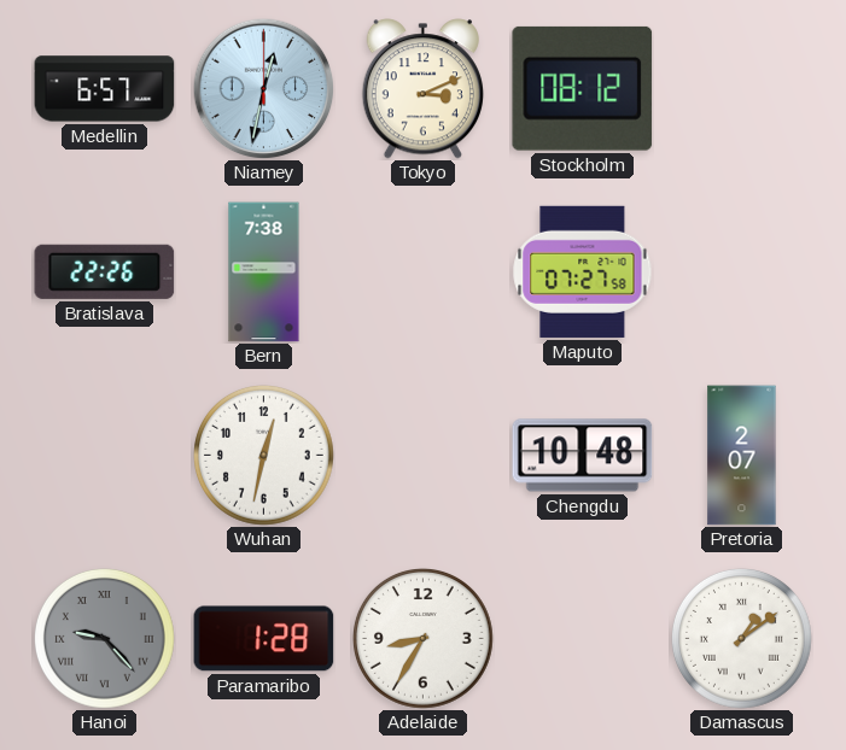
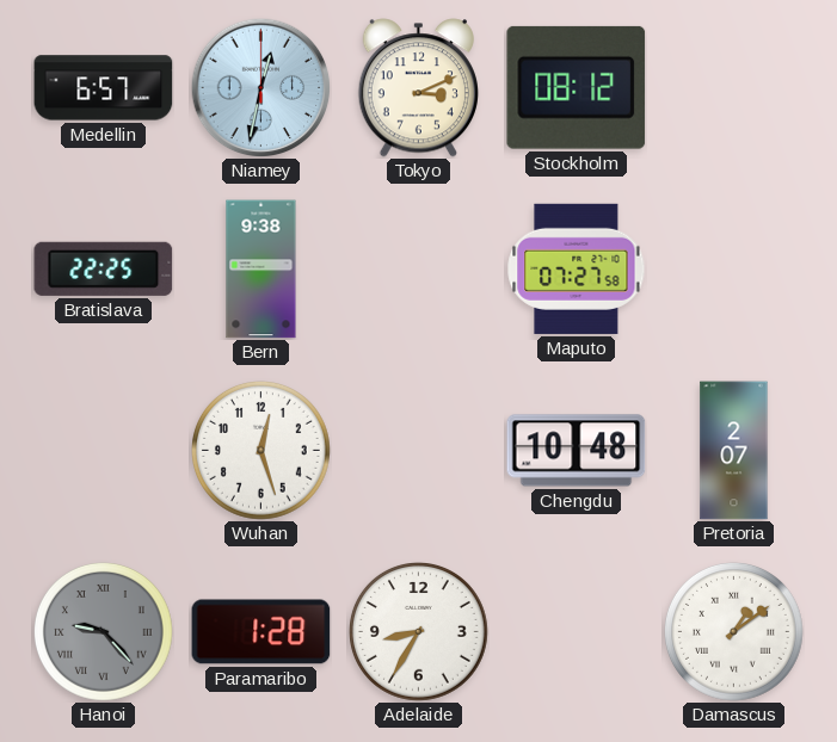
Bratislava: 22:26 -> 22:25 (104, 268)
Bern: 7:38 -> 9:38 (261, 270)
Wuhan: 12:32 -> 12:27 (261, 451)
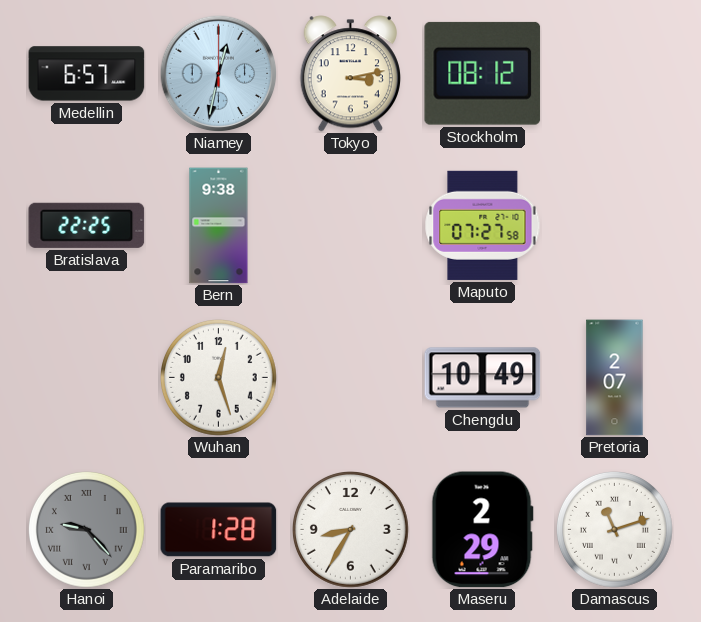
Tokyo: 3:11 -> 3:13 (350, 74)
Chengdu: 10:48 -> 10:49 (483, 378)
Maseru: none -> 2:29 (482, 530)
Damascus: 1:09 -> 11:12 (615, 530)
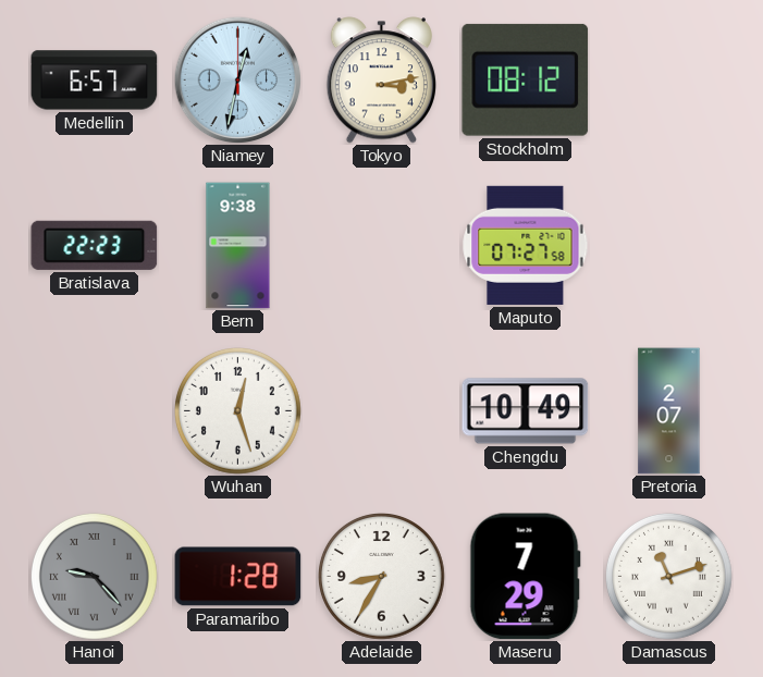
Bratislava: 22:25 -> 22:23 (95, 245)
Maseru: 2:29 -> 7:29 (525, 577)
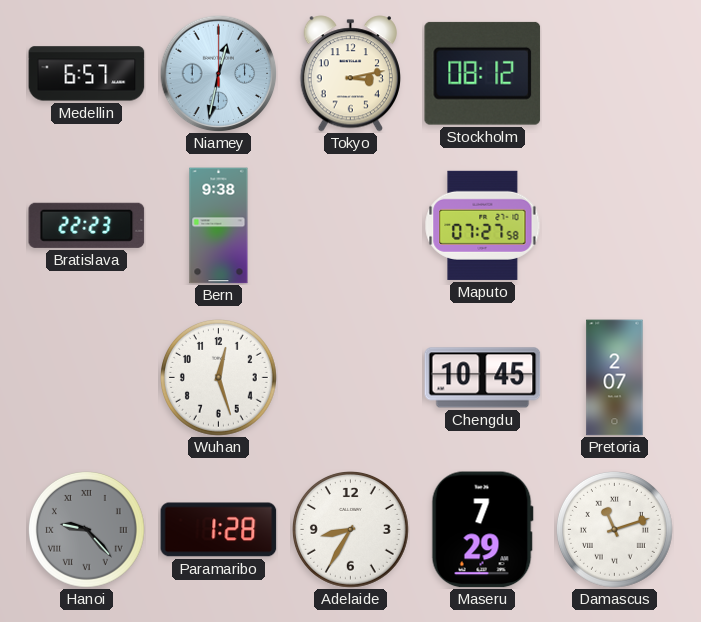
Chengdu: 10:49 -> 10:45 (483, 378)
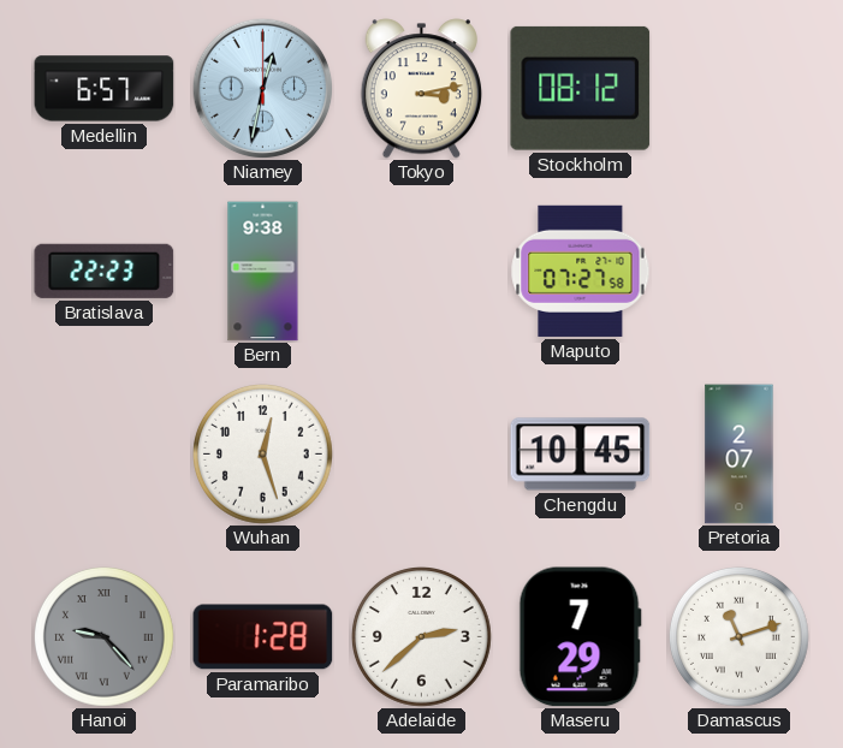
Adelaide: 8:35 -> 2:38 (422, 637)
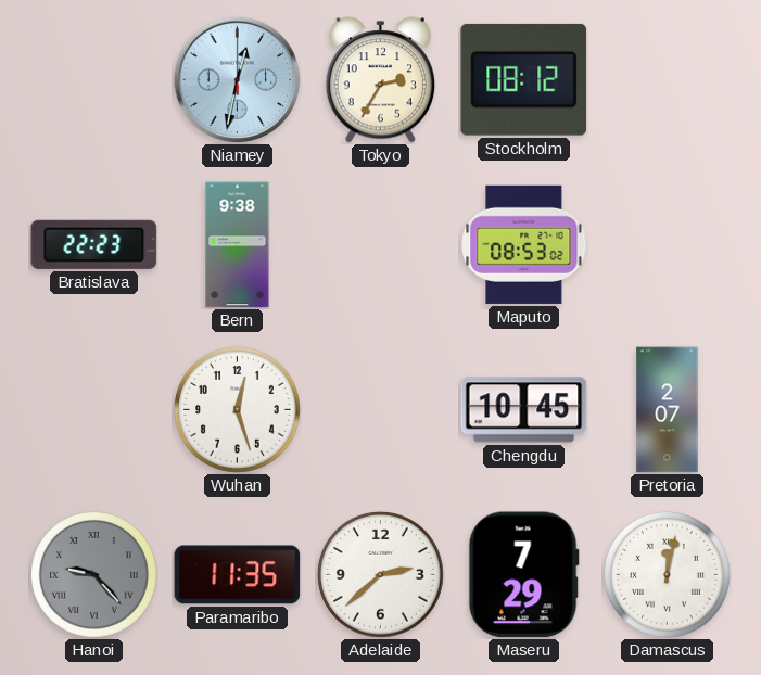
Medellin: 6:57 -> none (105, 89)
Tokyo: 3:13 -> 2:35 (380, 80)
Maputo: 07:27 -> 08:53 (524, 244)
Paramaribo: 1:28 -> 11:35 (238, 575)
Damascus: 11:12 -> 12:02 (668, 575)
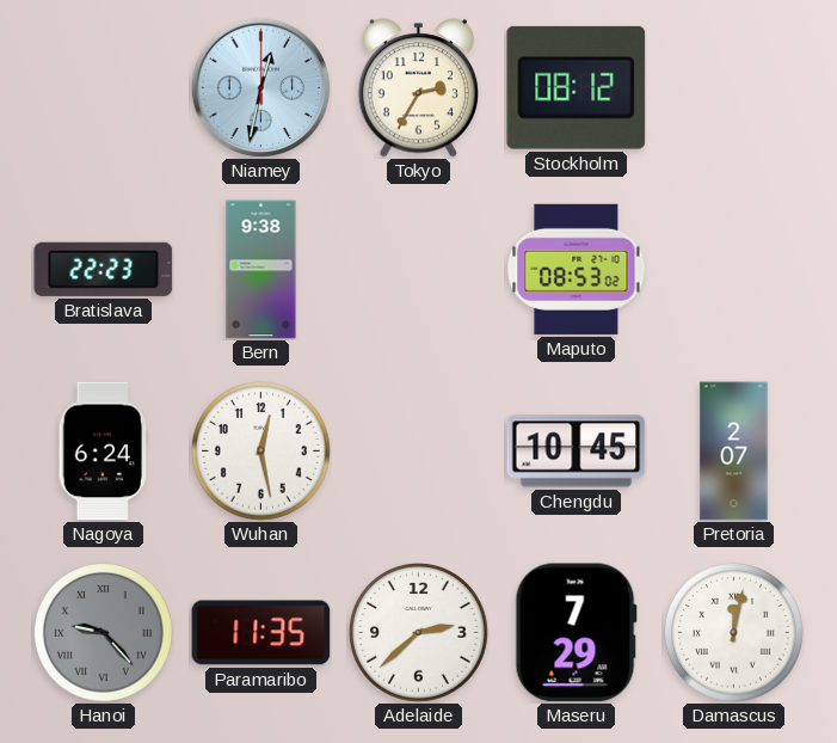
Nagoya: none -> 6:24 (103, 452)
Wuhan: 12:27 -> 12:28 (261, 452)
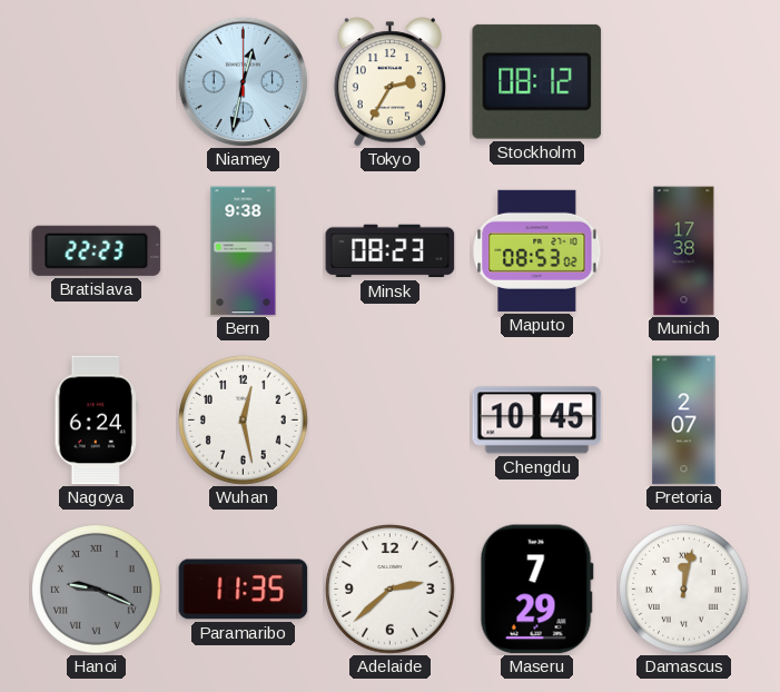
Minsk: none -> 08:23 (391, 251)
Munich: none -> 17:38 (684, 251)
Hanoi: 9:23 -> 9:19 (97, 590)
